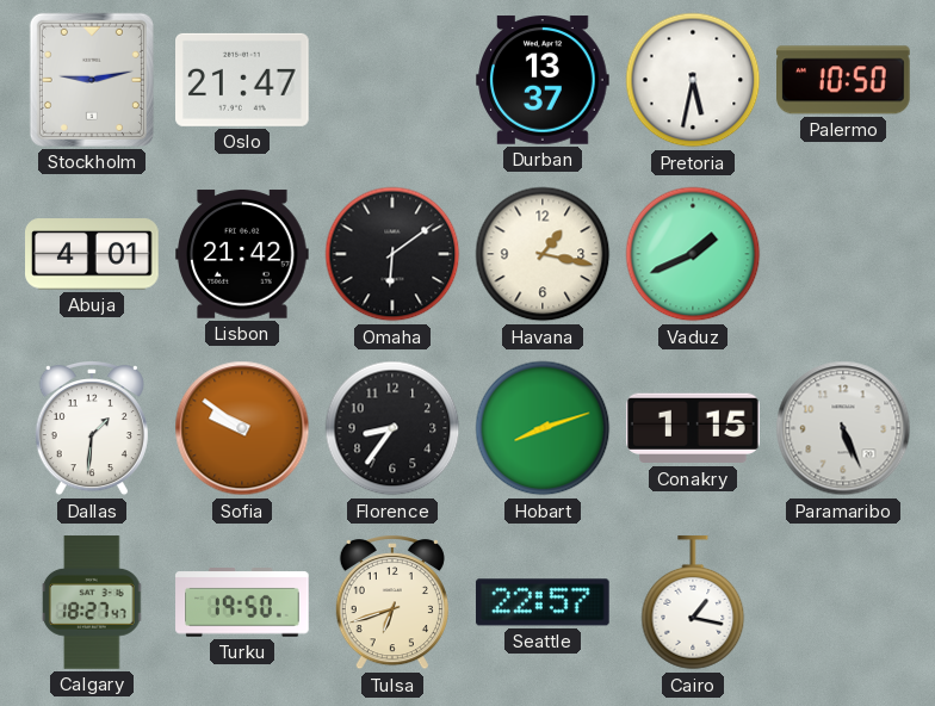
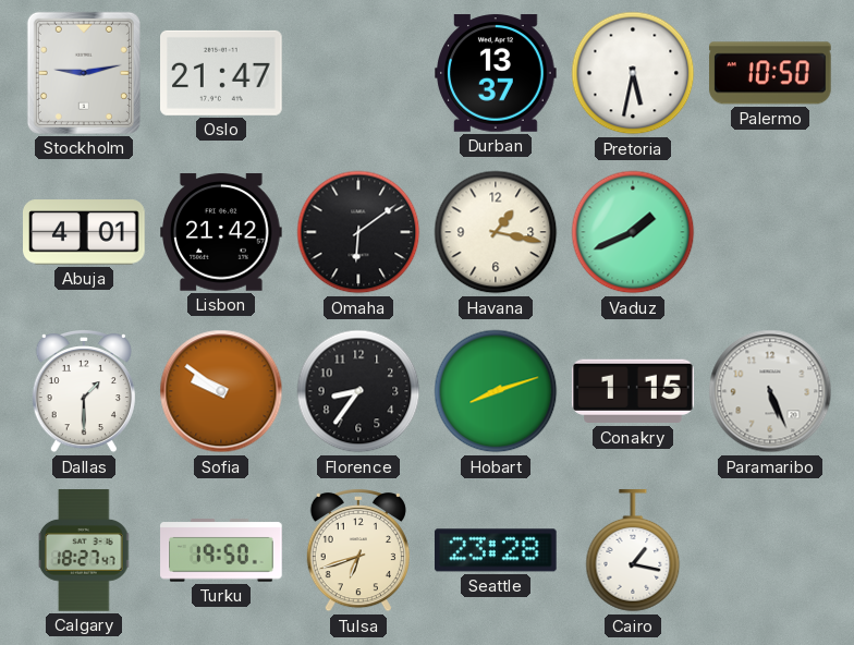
Dallas: 1:31 -> 1:30 (84, 391)
Seattle: 22:57 -> 23:28 (496, 550)
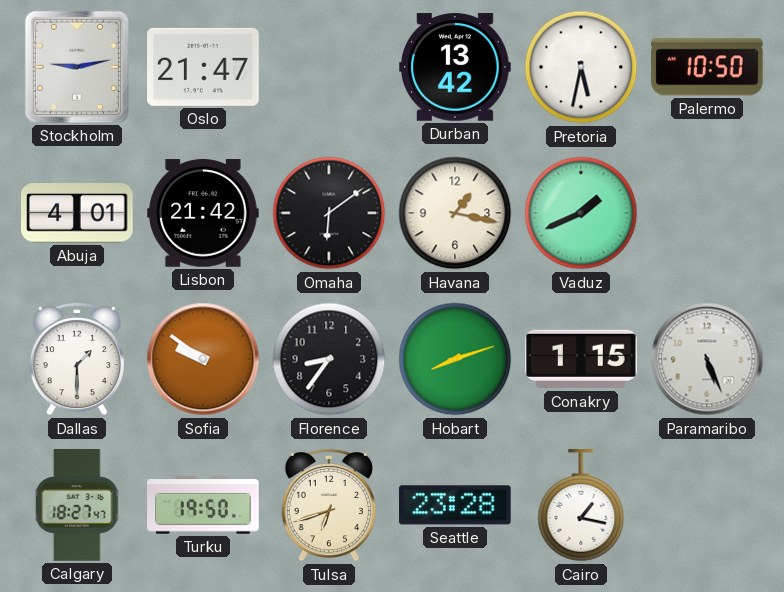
Durban: 13:37 -> 13:42 (455, 67)
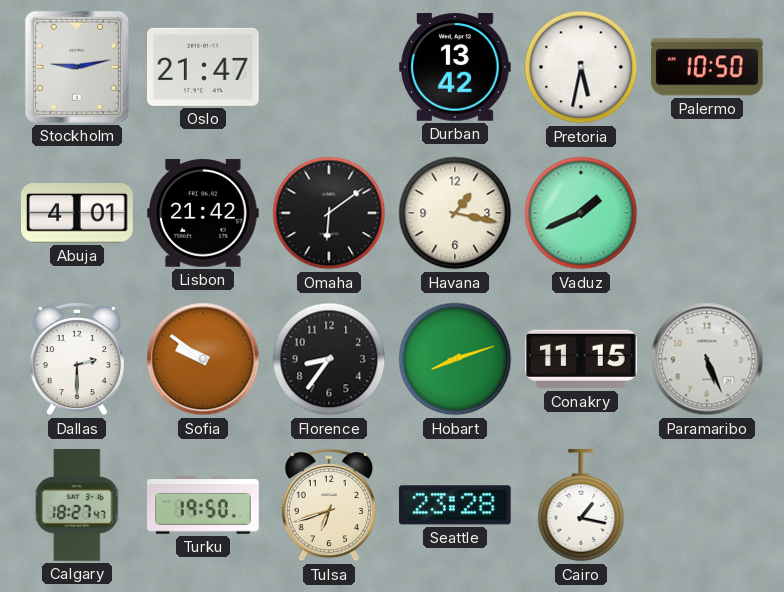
Dallas: 1:30 -> 2:30 (77, 359)
Conakry: 1:15 -> 11:15 (582, 359)
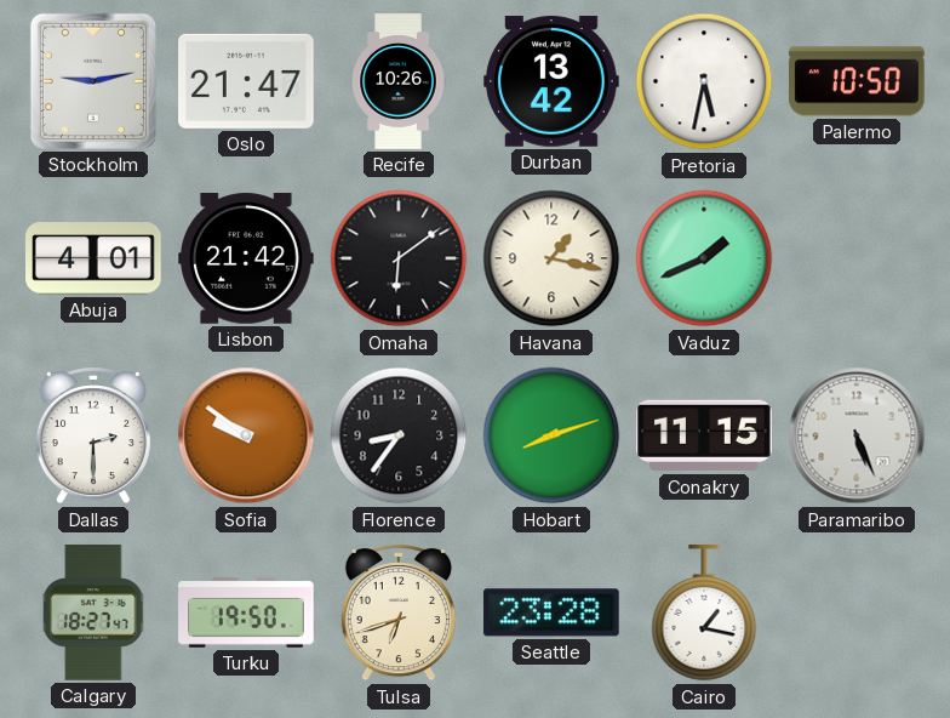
Recife: none -> 10:26 (399, 81)
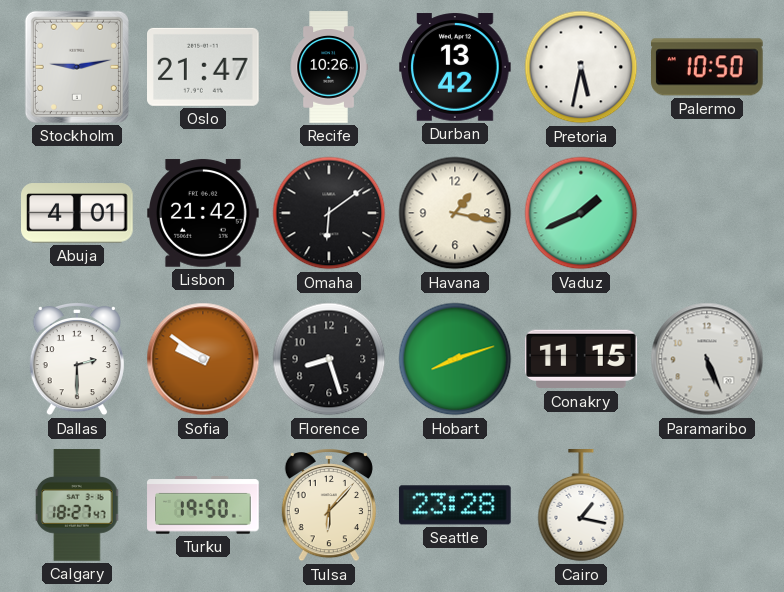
Florence: 8:36 -> 8:27 (329, 359)
Tulsa: 6:42 -> 6:07 (329, 505)
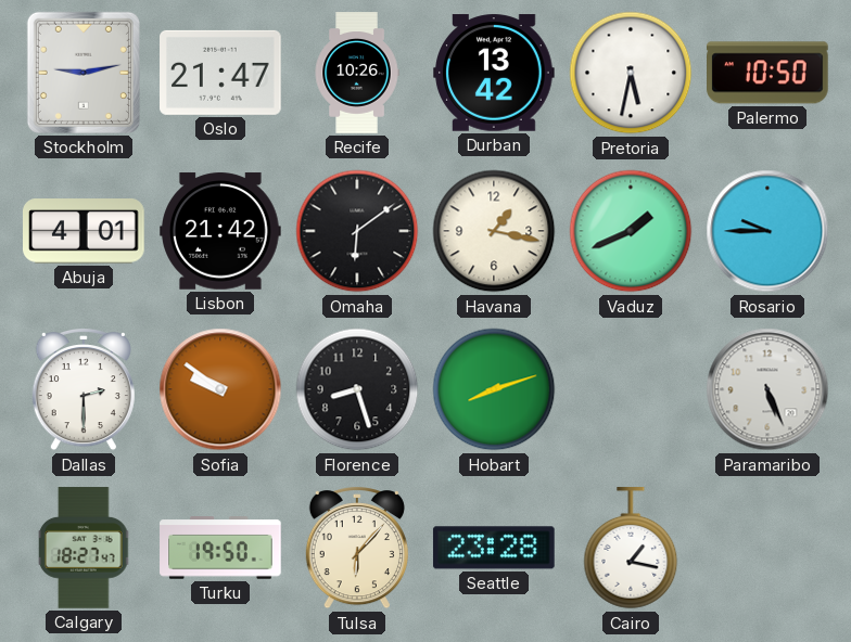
Rosario: none -> 9:45 (767, 231)
Conakry: 11:15 -> none (582, 359)
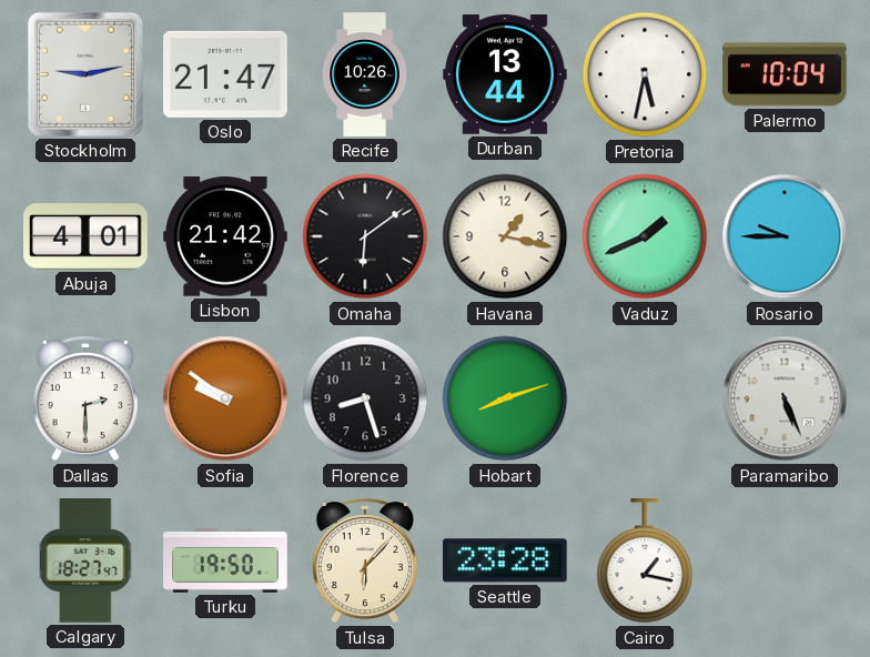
Durban: 13:42 -> 13:44 (505, 74)
Palermo: 10:50 -> 10:04 (786, 74)
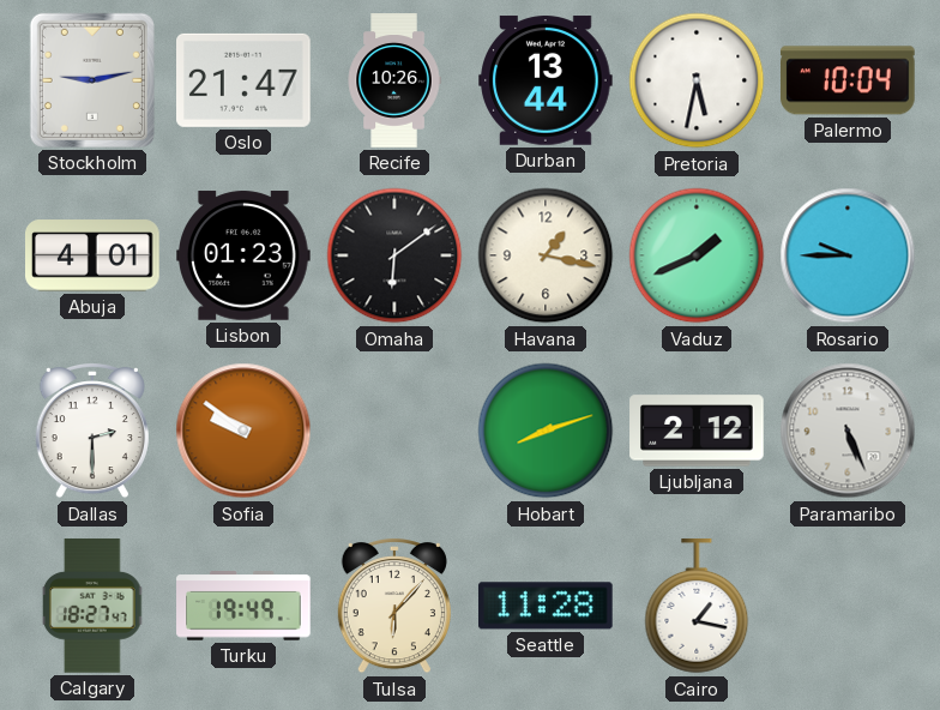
Lisbon: 21:42 -> 01:23 (243, 255)
Florence: 8:27 -> none (365, 398)
Ljubljana: none -> 2:12 (697, 431)
Turku: 19:50 -> 19:49 (243, 607)
Seattle: 23:28 -> 11:28 (546, 606)
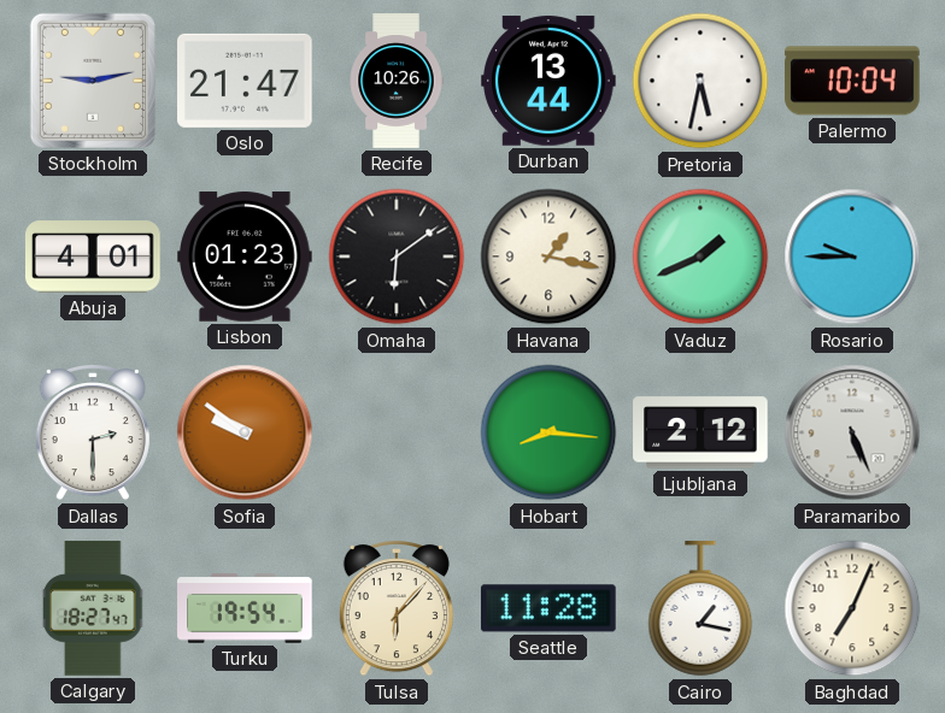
Hobart: 8:12 -> 8:16 (548, 432)
Turku: 19:49 -> 19:54 (245, 609)
Baghdad: none -> 7:04 (852, 608)
